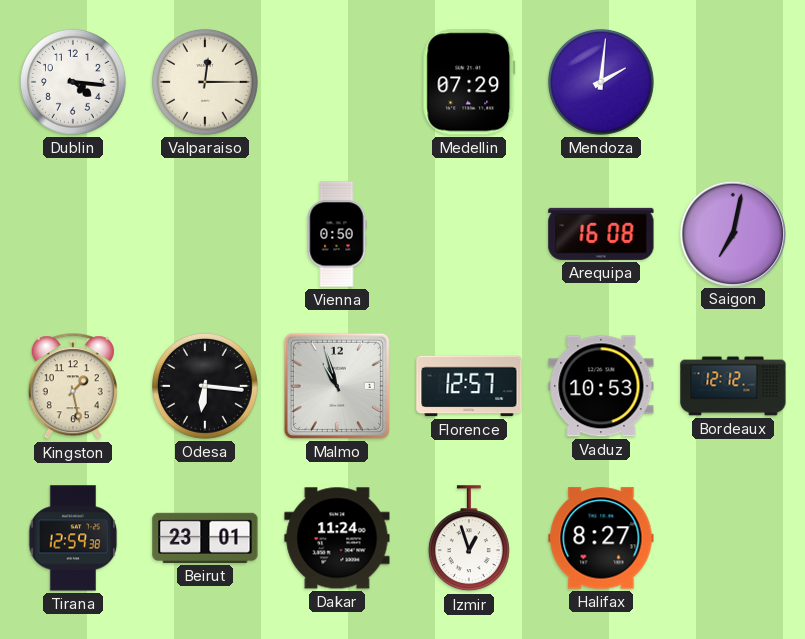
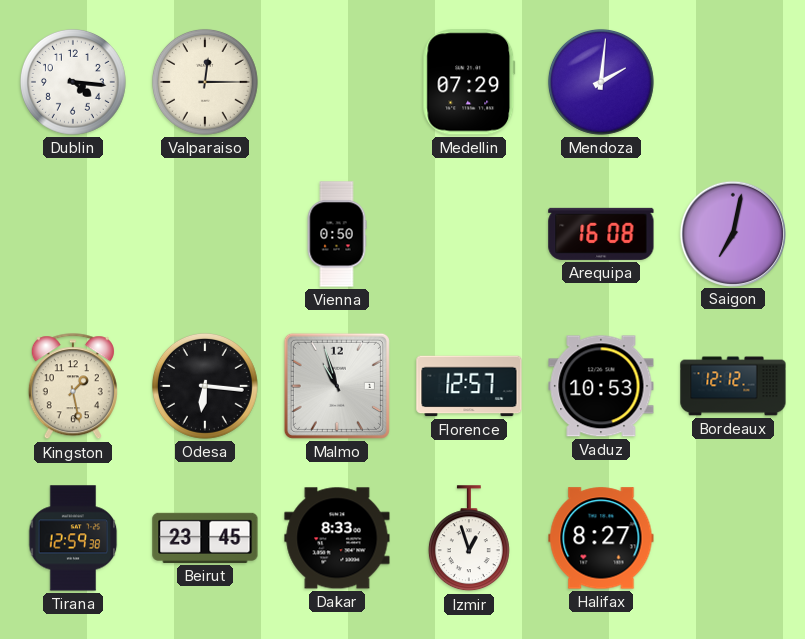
Beirut: 23:01 -> 23:45 (205, 538)
Dakar: 11:24 -> 8:33 (337, 538)
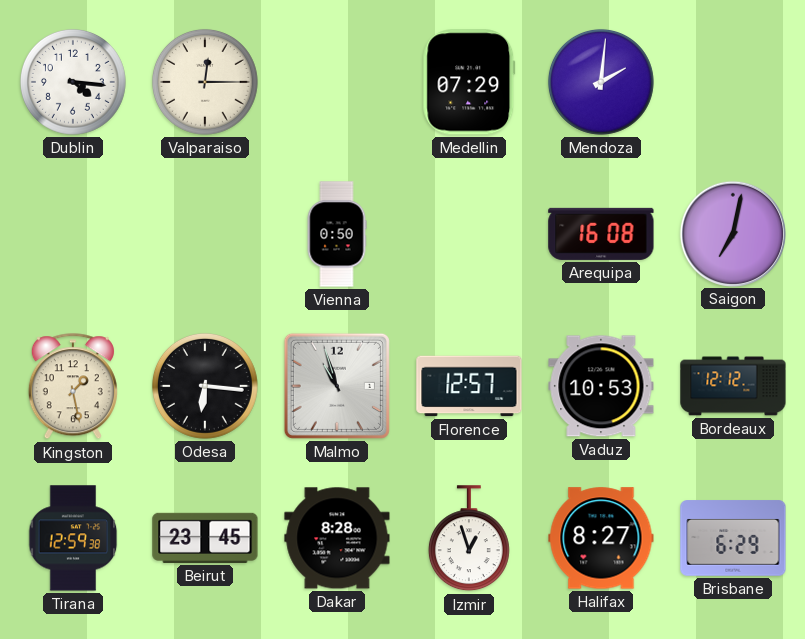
Dakar: 8:33 -> 8:28 (337, 538)
Brisbane: none -> 6:29 (733, 538)
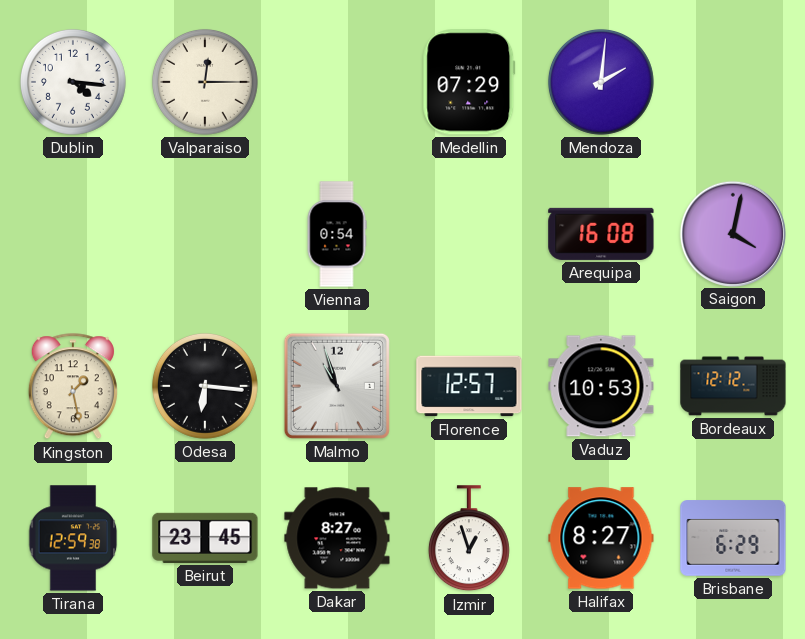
Vienna: 0:50 -> 0:54 (337, 234)
Saigon: 7:02 -> 4:02 (732, 233)
Dakar: 8:28 -> 8:27 (337, 538)
